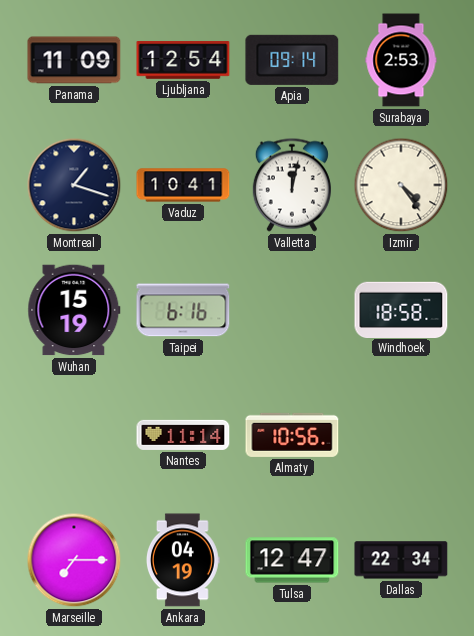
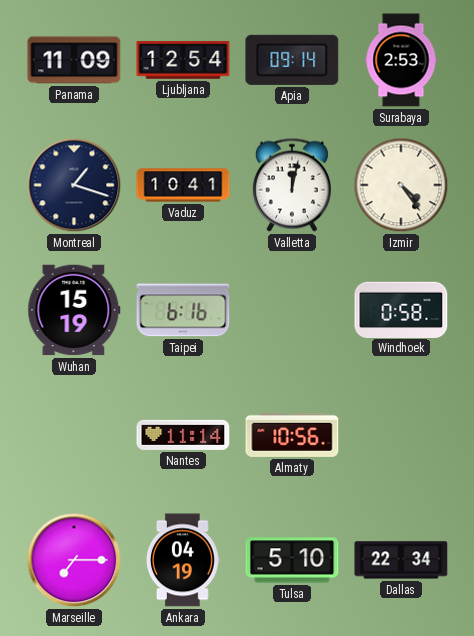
Windhoek: 18:58 -> 0:58 (401, 309)
Tulsa: 12:47 -> 5:10 (292, 560)
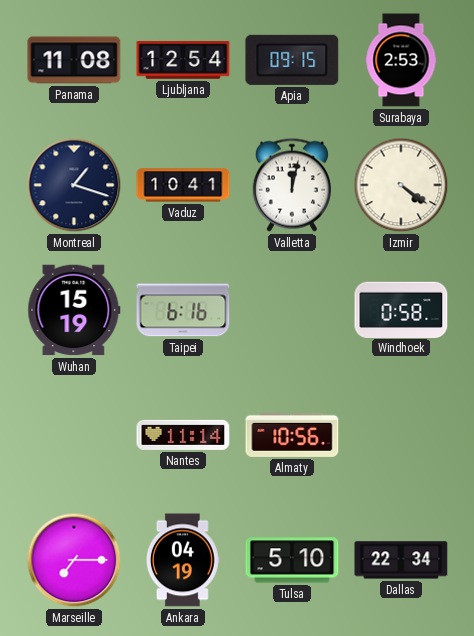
Panama: 11:09 -> 11:08 (74, 60)
Apia: 09:14 -> 09:15 (292, 60)
Izmir: 4:24 -> 4:21 (401, 185)
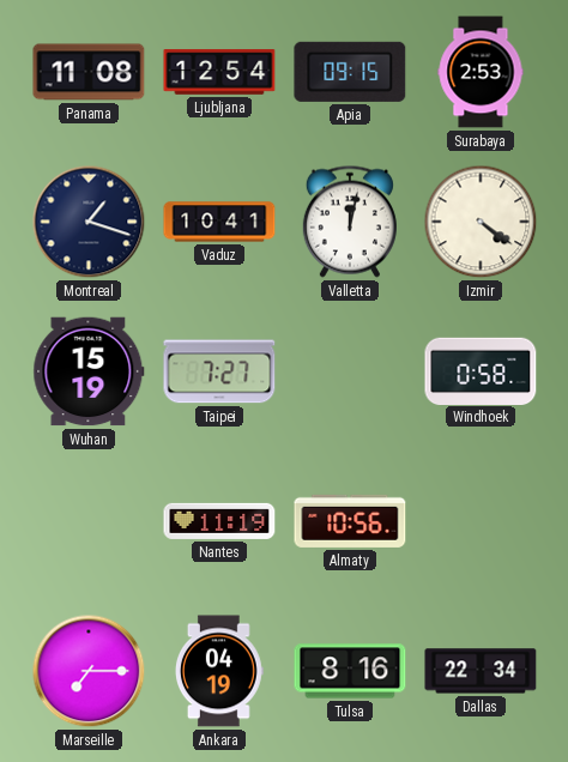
Taipei: 6:16 -> 7:27 (219, 371)
Nantes: 11:14 -> 11:19 (219, 521)
Tulsa: 5:10 -> 8:16 (350, 671)
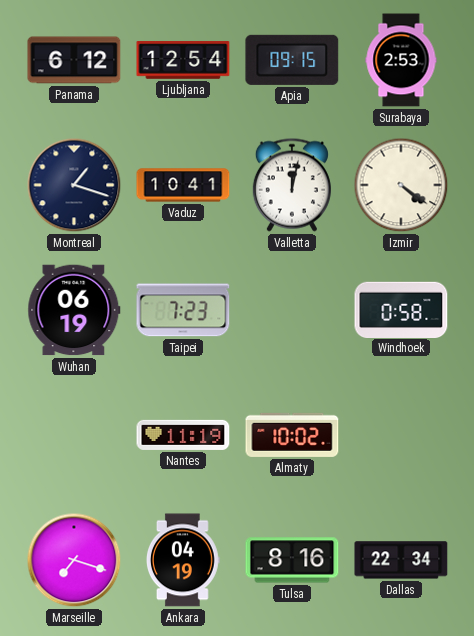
Panama: 11:08 -> 6:12 (74, 60)
Wuhan: 15:19 -> 06:19 (74, 310)
Taipei: 7:27 -> 7:23 (183, 310)
Almaty: 10:56 -> 10:02 (292, 435)
Marseille: 7:15 -> 7:18 (74, 560)
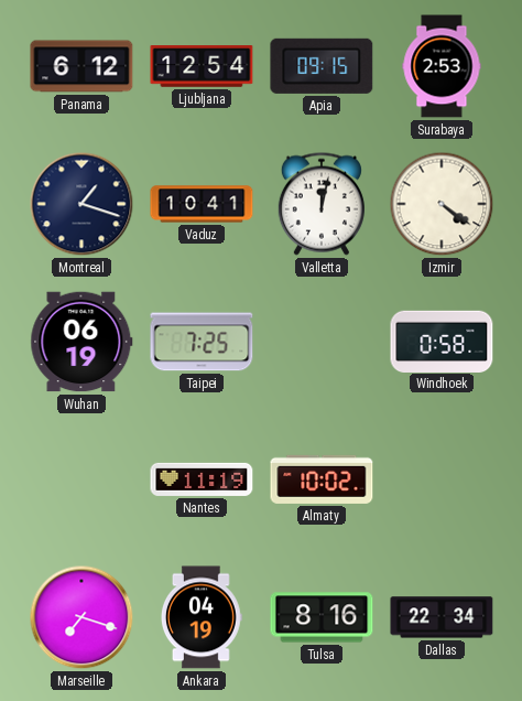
Taipei: 7:23 -> 7:25 (202, 342)
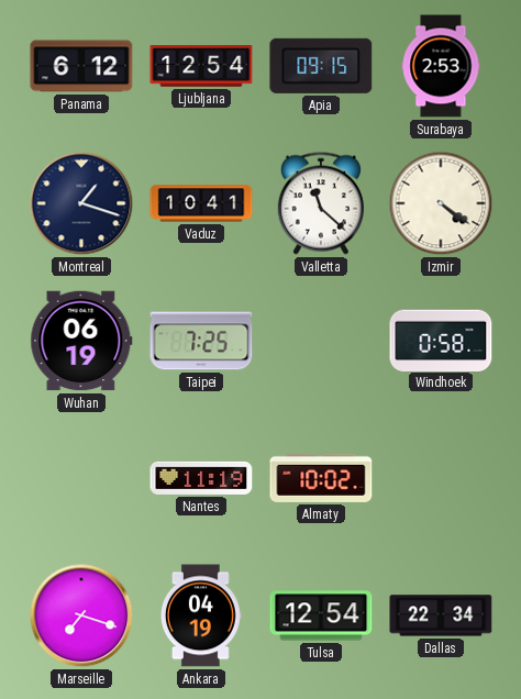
Valletta: 12:02 -> 11:22 (321, 203)
Tulsa: 8:16 -> 12:54 (321, 615)
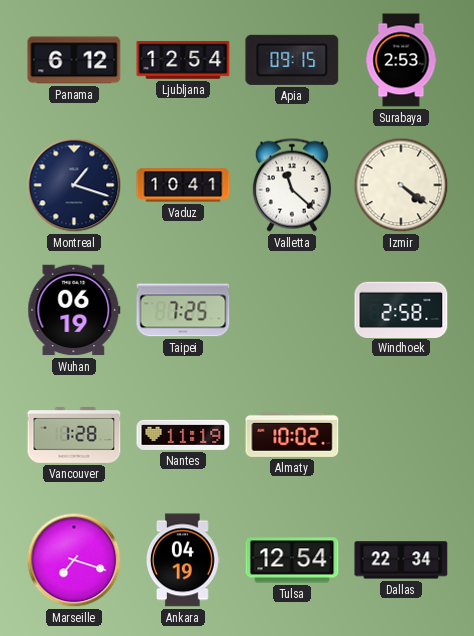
Windhoek: 0:58 -> 2:58 (401, 309)
Vancouver: none -> 1:28 (74, 436)
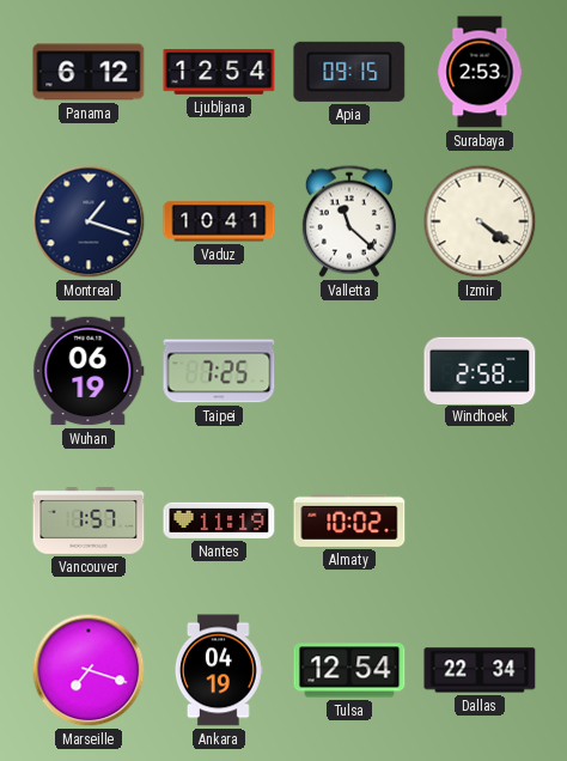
Vancouver: 1:28 -> 1:57 (89, 522)
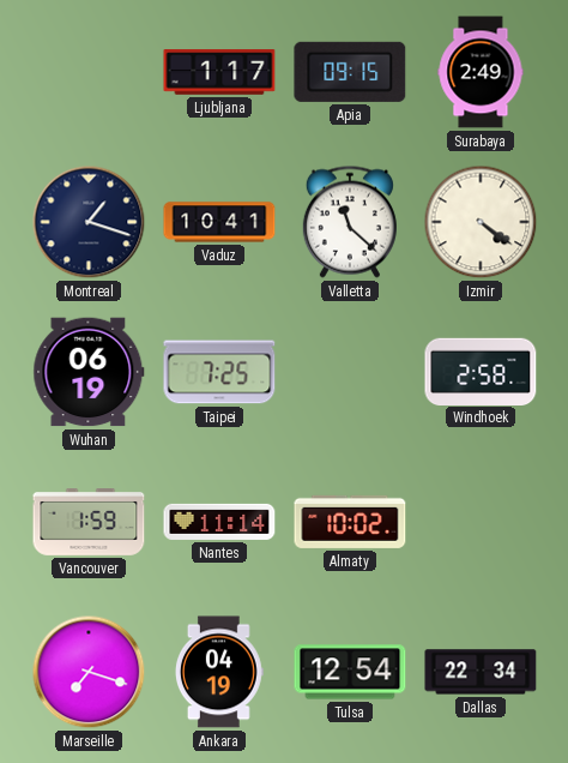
Panama: 6:12 -> none (89, 72)
Ljubljana: 12:54 -> 1:17 (219, 72)
Surabaya: 2:53 -> 2:49 (481, 72)
Vancouver: 1:57 -> 1:59 (89, 523)
Nantes: 11:19 -> 11:14 (219, 522)
